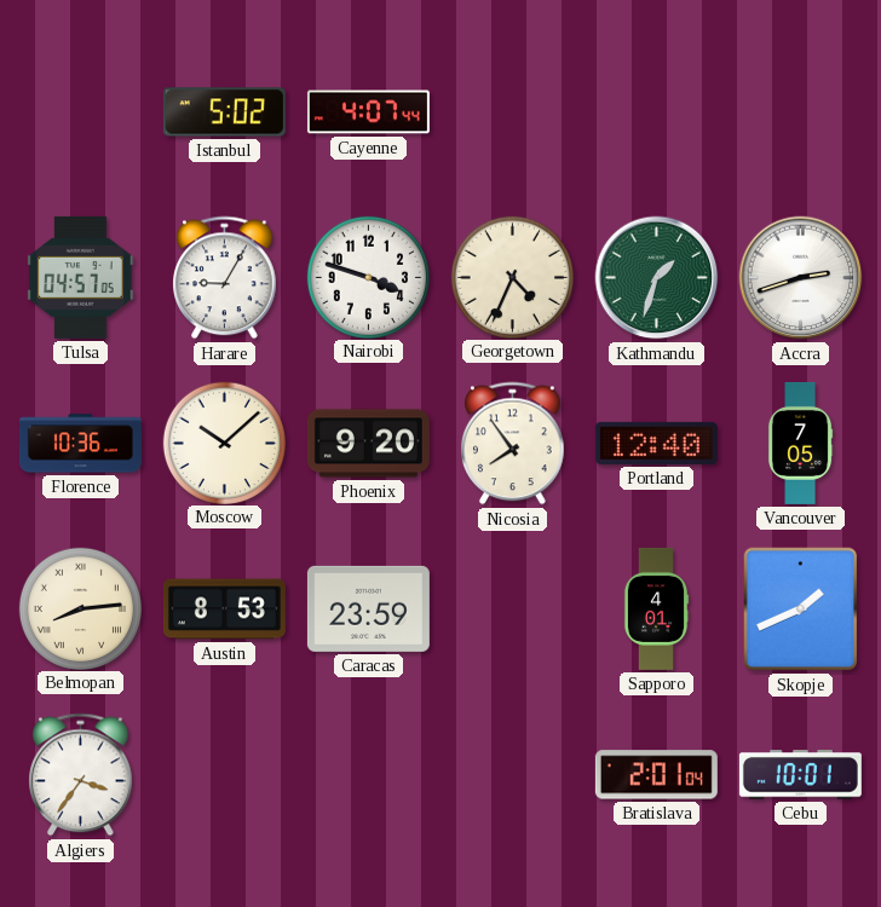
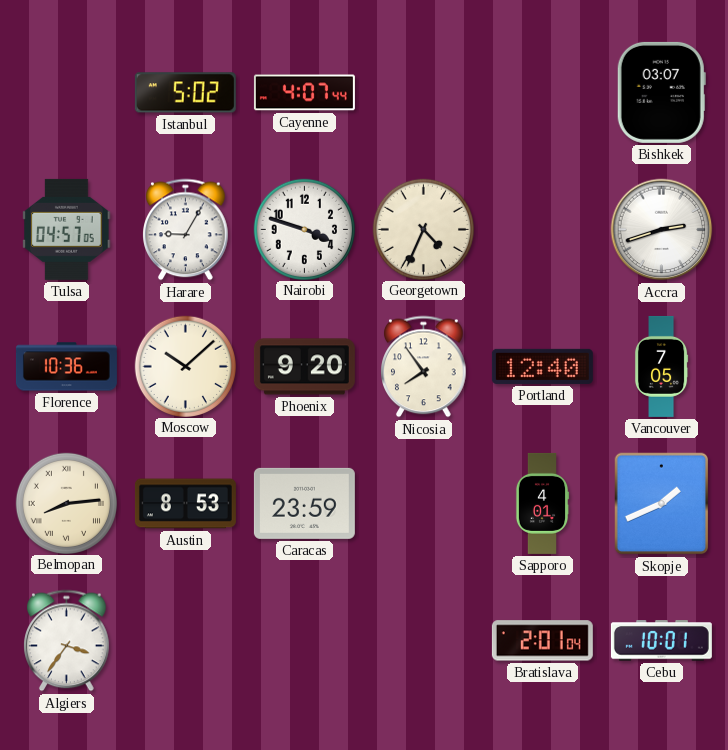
Bishkek: none -> 03:07 (661, 92)
Kathmandu: 1:33 -> none (657, 278)
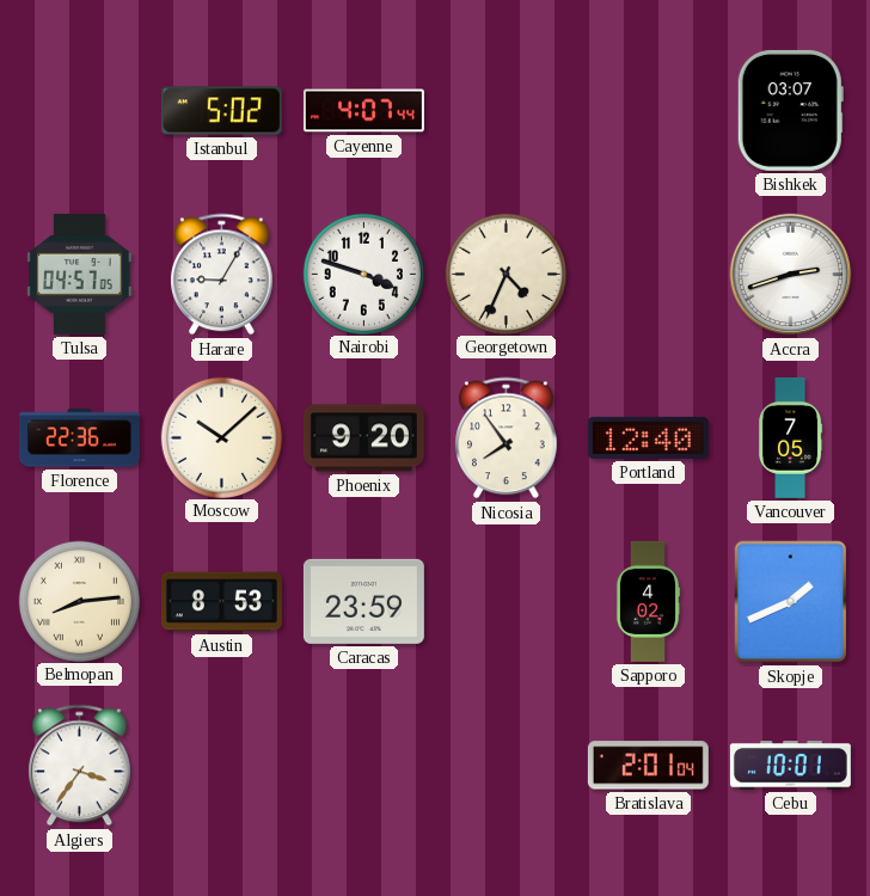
Florence: 10:36 -> 22:36 (79, 438)
Sapporo: 4:01 -> 4:02 (648, 601)
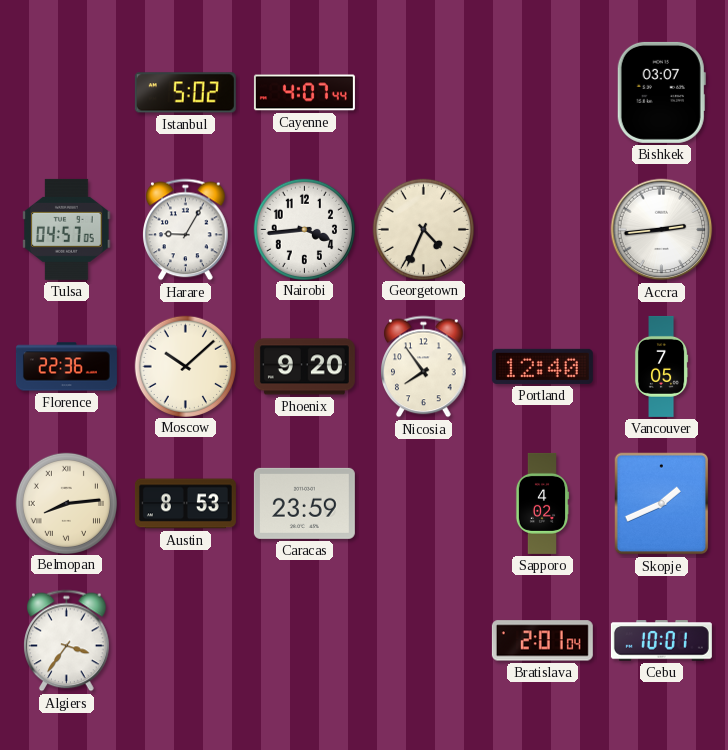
Nairobi: 3:48 -> 3:44 (304, 229)
Accra: 2:42 -> 2:44 (662, 230)
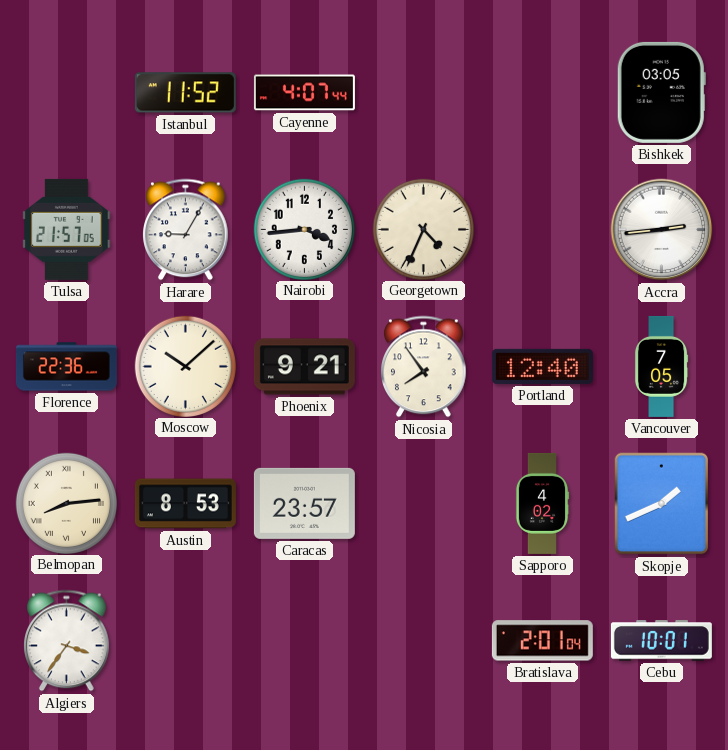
Istanbul: 5:02 -> 11:52 (185, 93)
Bishkek: 03:07 -> 03:05 (661, 92)
Tulsa: 04:57 -> 21:57 (67, 229)
Phoenix: 9:20 -> 9:21 (304, 367)
Caracas: 23:59 -> 23:57 (304, 503)
